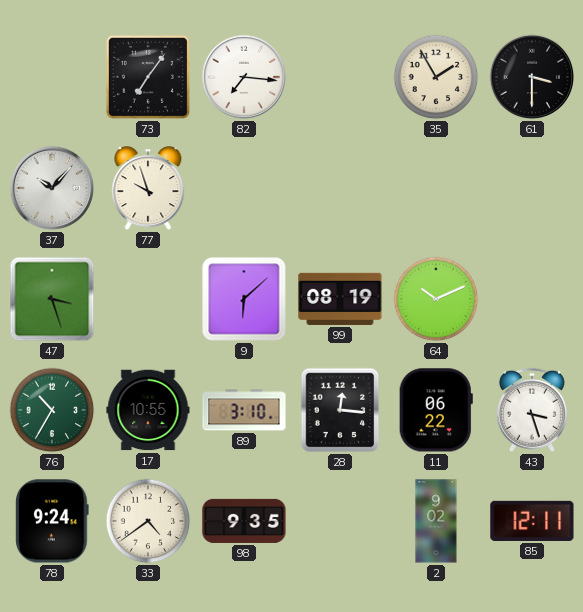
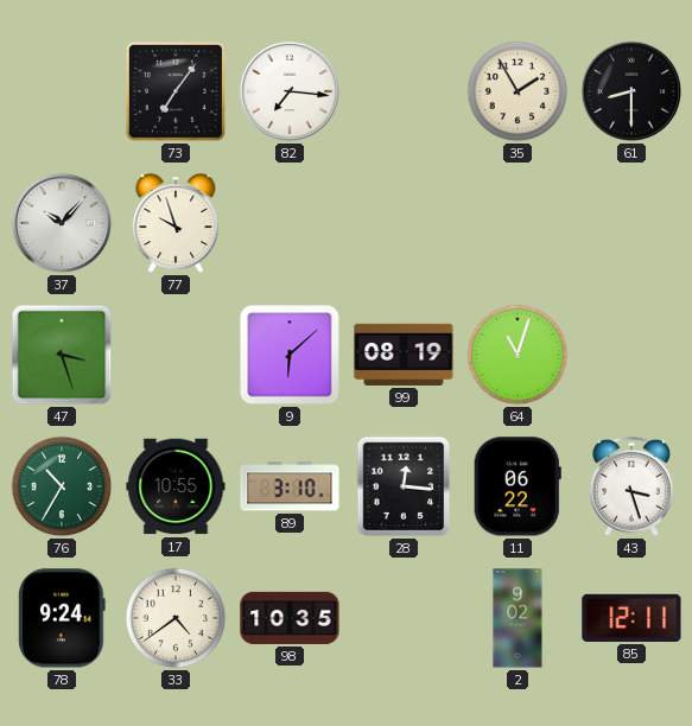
61: 3:30 -> 8:30 (631, 91)
64: 10:11 -> 11:03 (518, 355)
98: 9:35 -> 10:35 (290, 618)
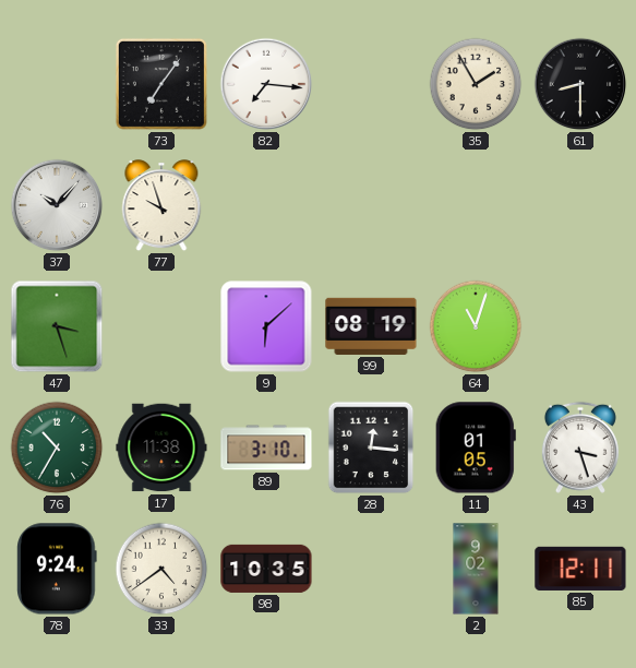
17: 10:55 -> 11:38 (161, 448)
11: 06:22 -> 01:05 (476, 448)
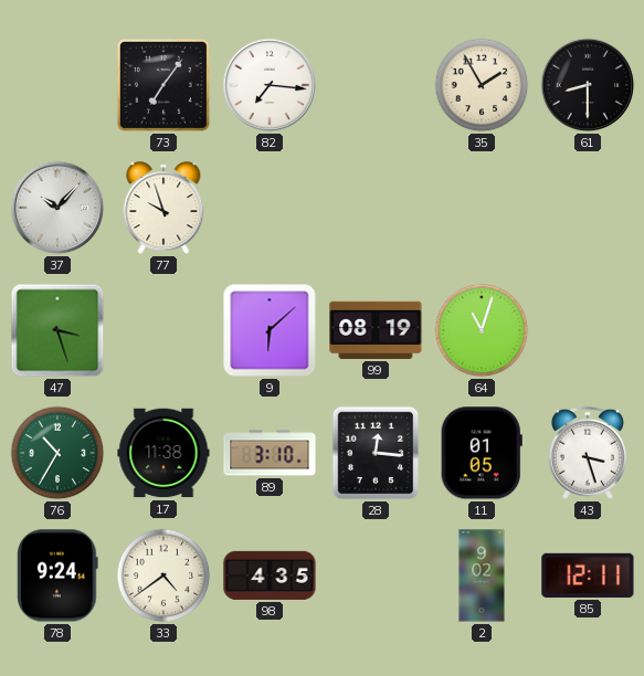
98: 10:35 -> 4:35 (270, 575)
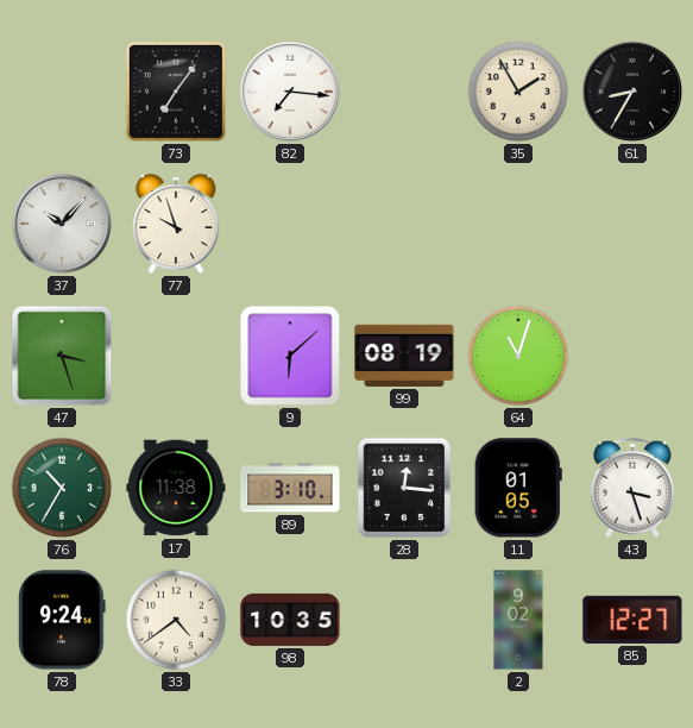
61: 8:30 -> 8:35 (632, 92)
98: 4:35 -> 10:35 (290, 620)
85: 12:11 -> 12:27 (632, 620)
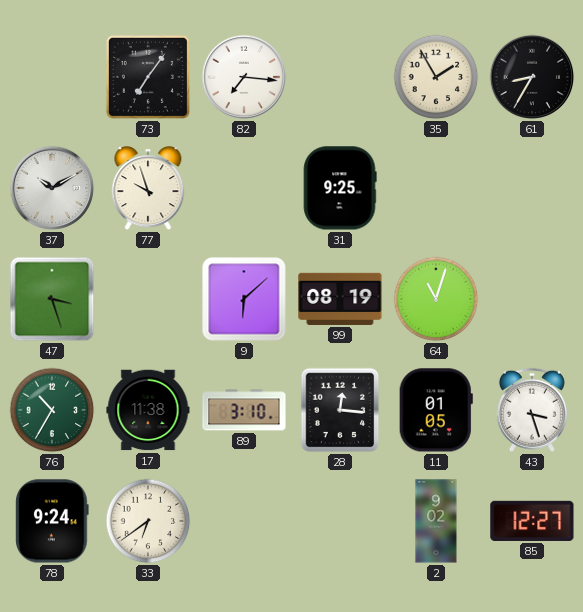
37: 10:07 -> 10:10 (52, 188)
31: none -> 9:25 (340, 188)
33: 4:39 -> 6:39 (148, 521)
98: 10:35 -> none (290, 620)
